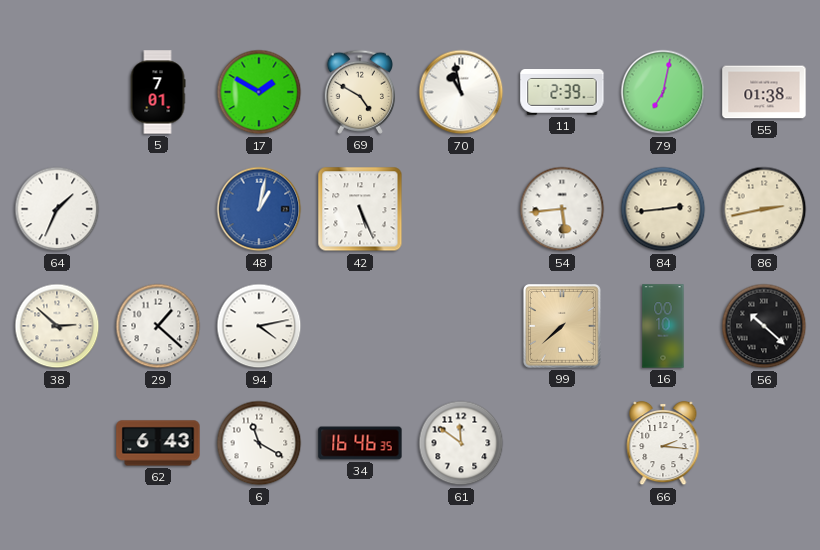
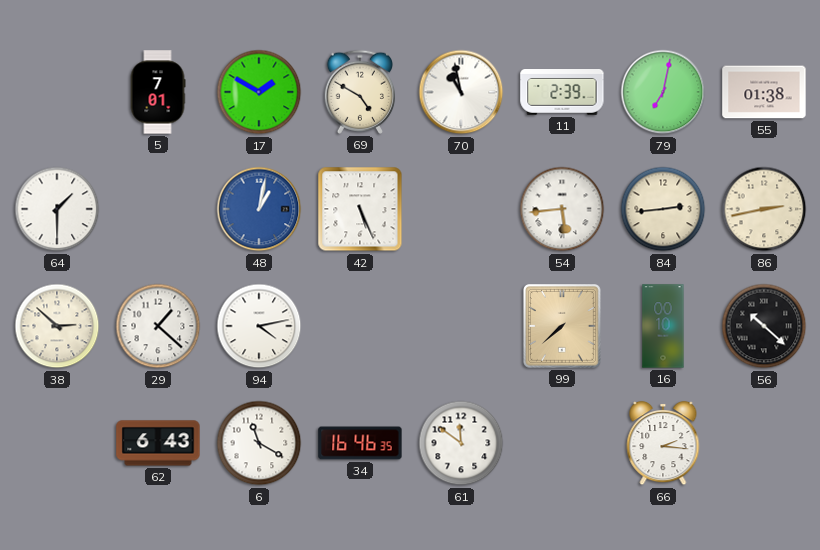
64: 1:34 -> 1:30 (57, 209)
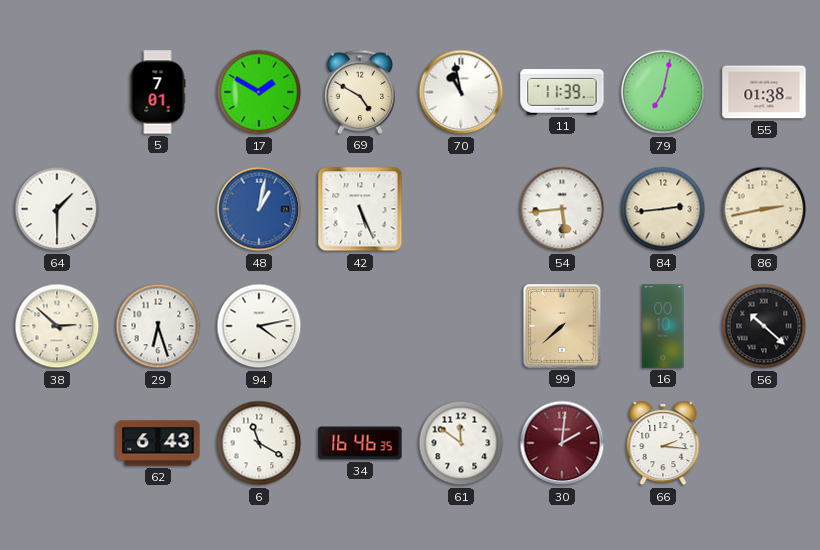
11: 2:39 -> 11:39 (562, 93)
29: 1:22 -> 6:27 (158, 326)
30: none -> 2:01 (562, 443)
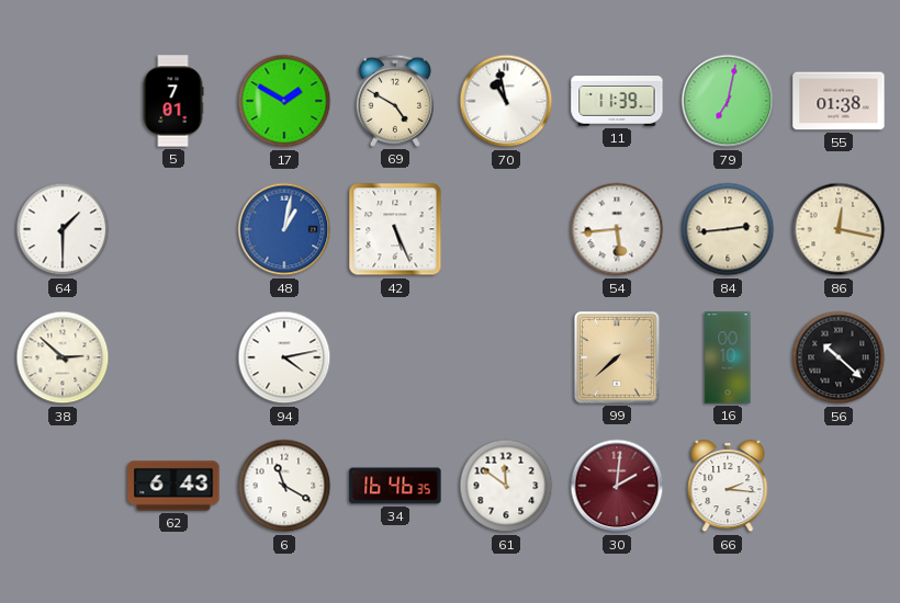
86: 2:43 -> 12:17 (839, 229)
29: 6:27 -> none (158, 326)
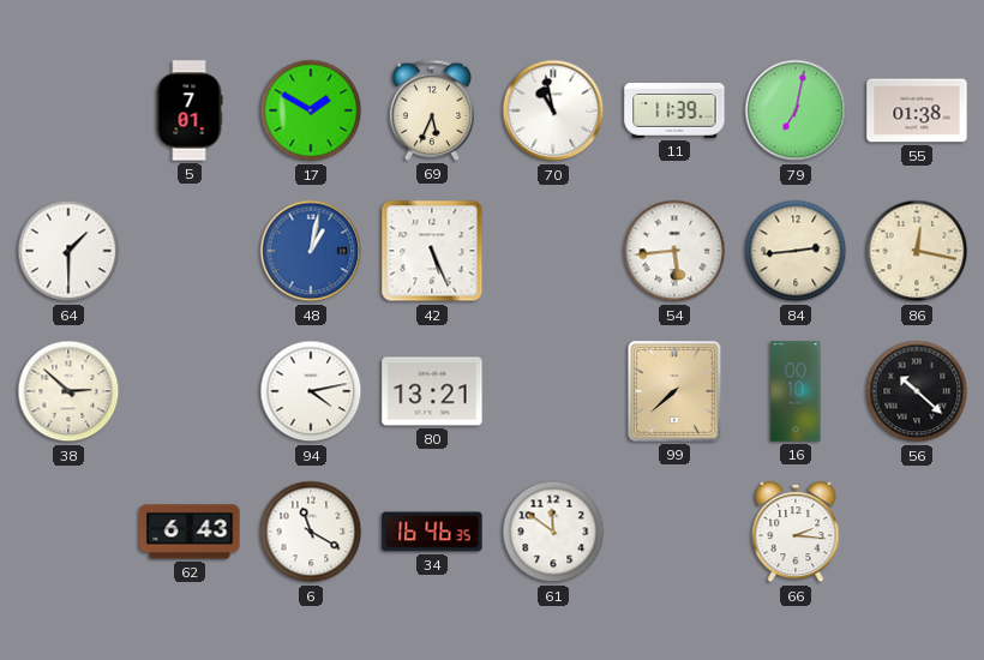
69: 4:50 -> 5:34 (431, 110)
80: none -> 13:21 (432, 391)
30: 2:01 -> none (617, 486)
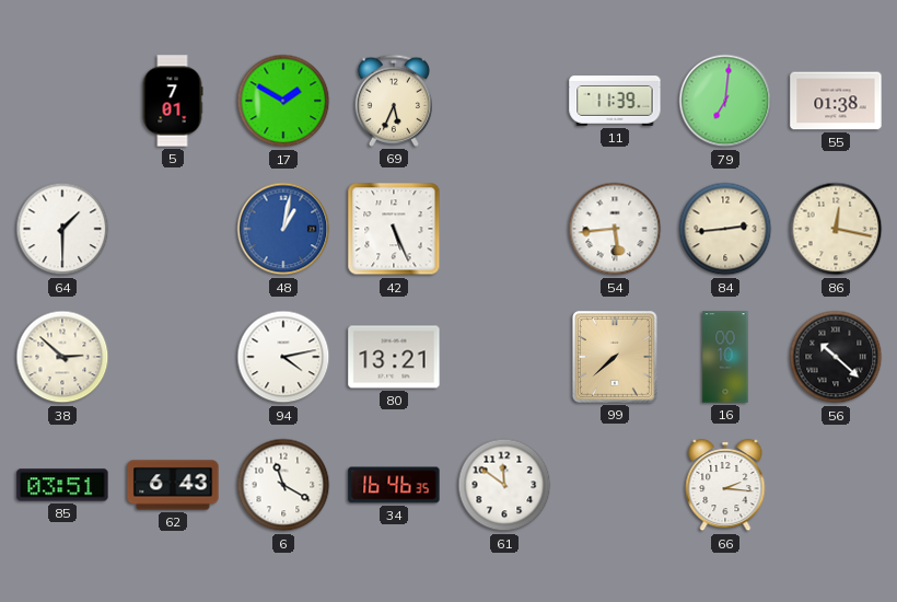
70: 10:58 -> none (553, 110)
79: 7:02 -> 7:01 (725, 101)
85: none -> 03:51 (62, 485)
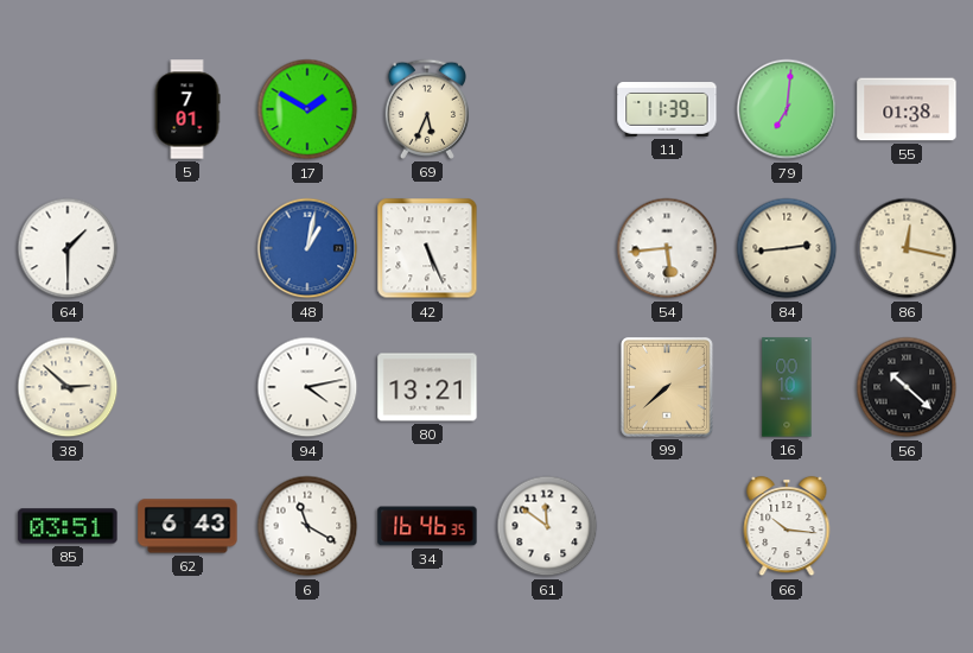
66: 2:16 -> 10:16 (787, 526)
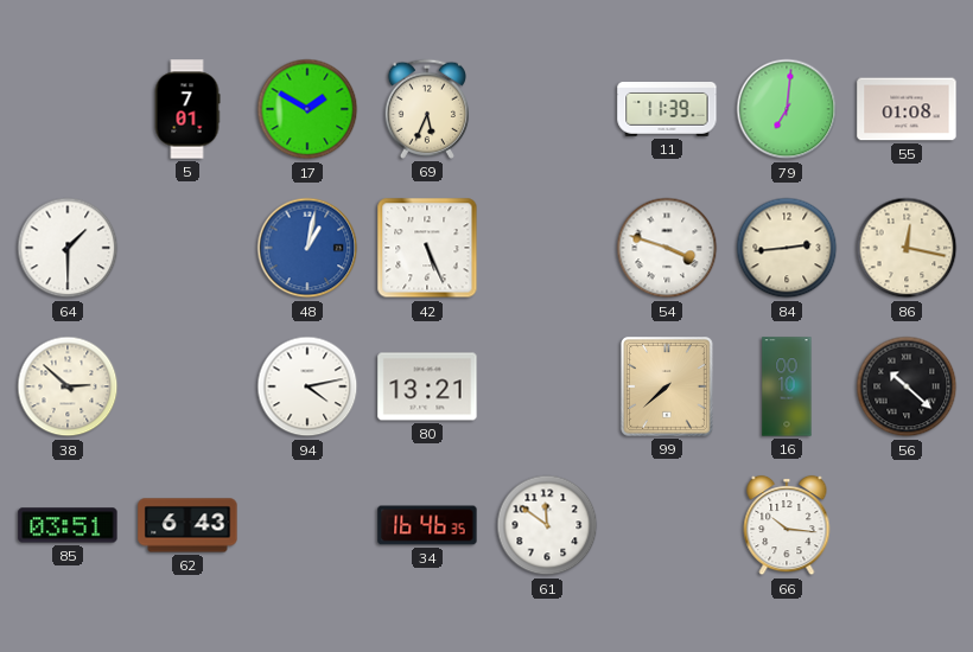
55: 01:38 -> 01:08 (907, 109)
54: 5:44 -> 3:48 (667, 248)
6: 11:20 -> none (307, 526)
